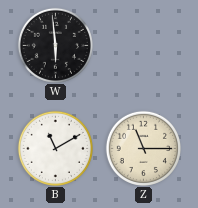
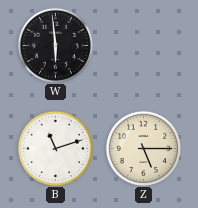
B: 11:10 -> 11:12 (55, 148)
Z: 11:15 -> 5:15 (143, 148)
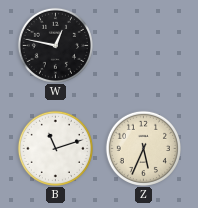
W: 5:59 -> 12:47 (55, 45)
Z: 5:15 -> 5:34 (143, 148)
